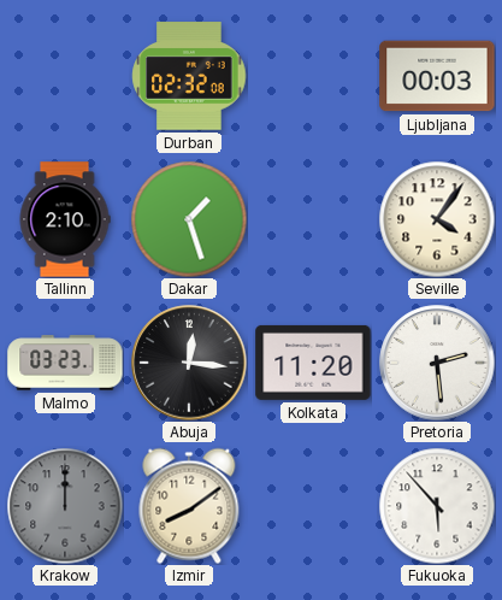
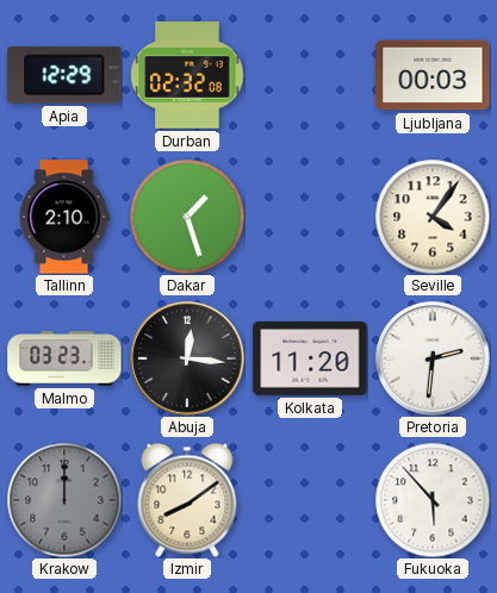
Apia: none -> 12:29 (64, 75)
Pretoria: 2:29 -> 2:31 (433, 358)
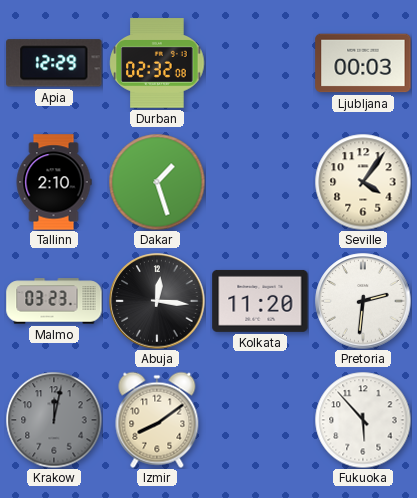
Krakow: 12:00 -> 12:02 (54, 420)
